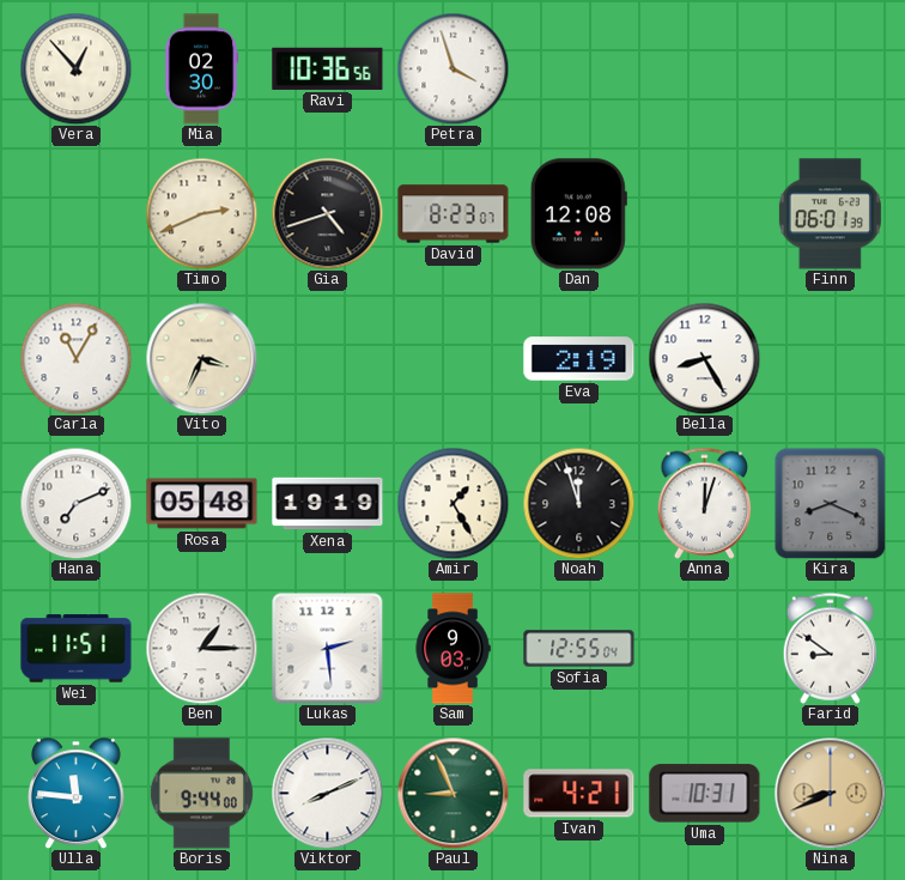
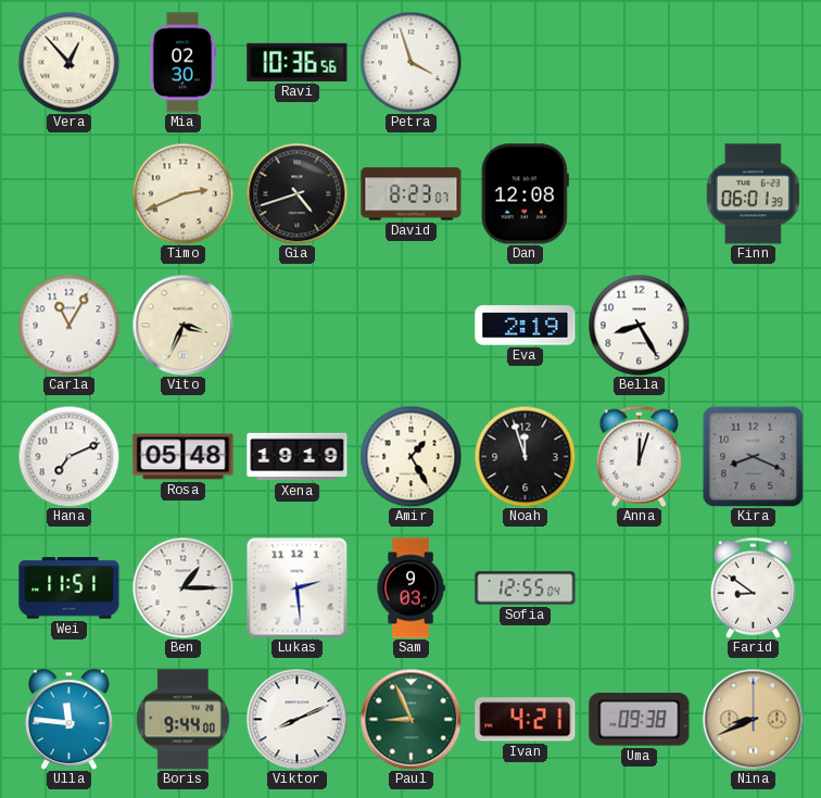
Uma: 10:31 -> 09:38 (640, 720)
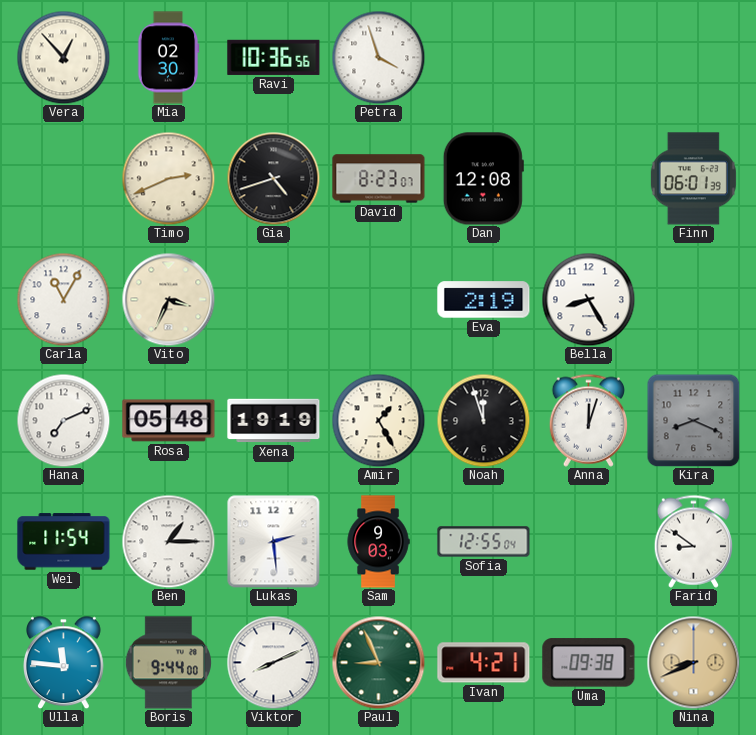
Wei: 11:51 -> 11:54 (64, 542)
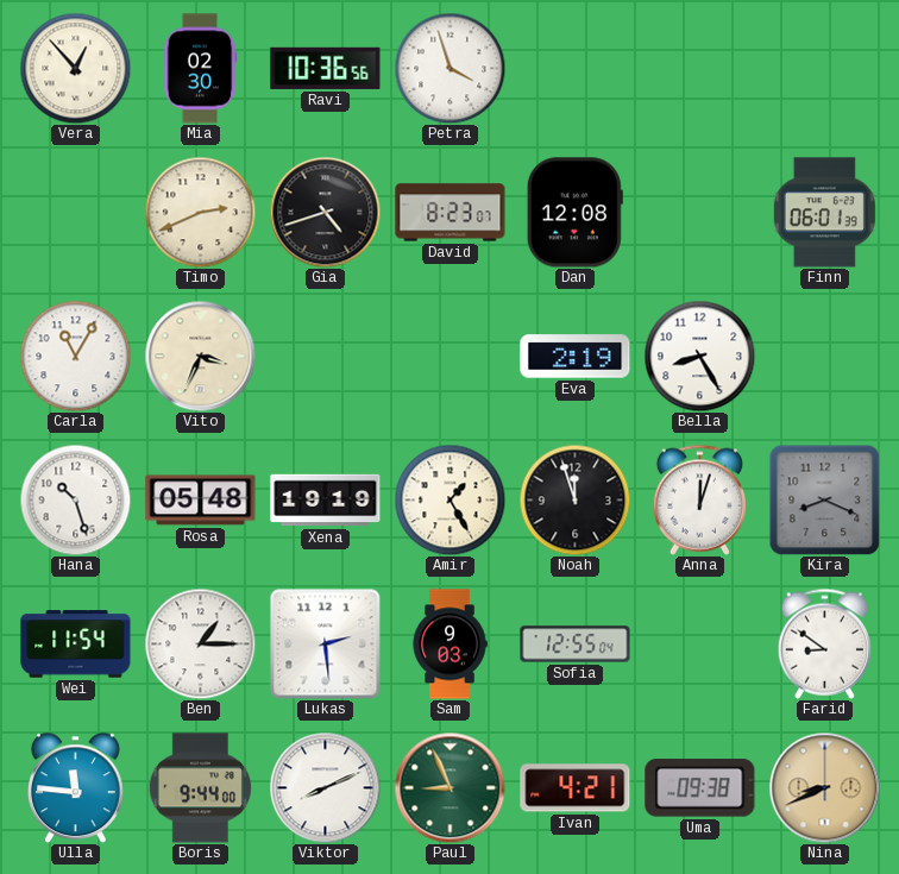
Hana: 7:11 -> 10:27 (75, 499)
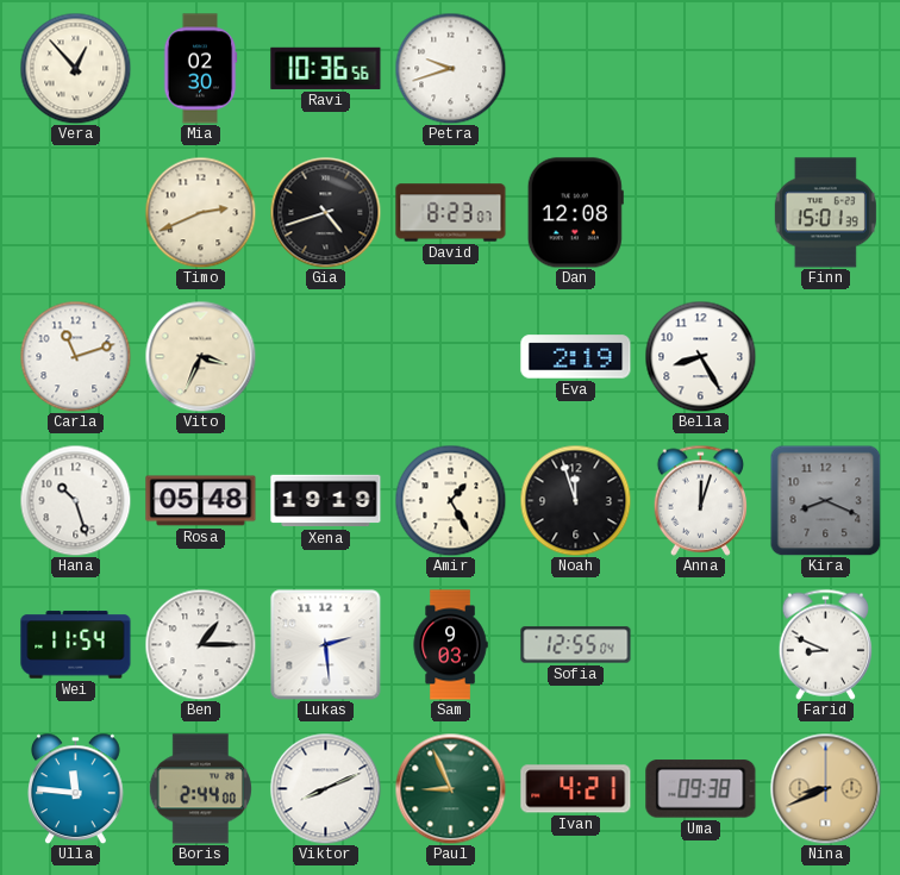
Petra: 3:57 -> 9:42 (450, 68)
Finn: 06:01 -> 15:01 (825, 213)
Carla: 11:05 -> 11:12 (75, 356)
Farid: 8:51 -> 8:49 (825, 644)
Boris: 9:44 -> 2:44 (200, 789)
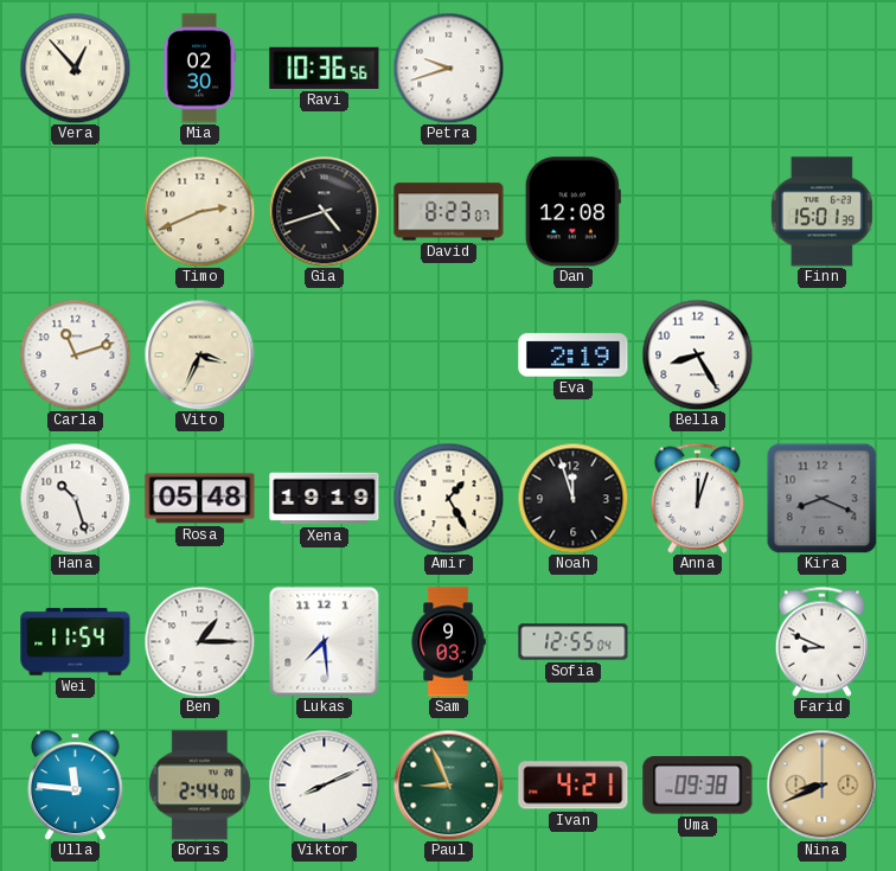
Lukas: 2:29 -> 7:29 (324, 641)
